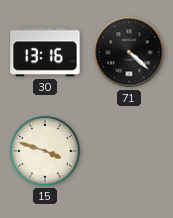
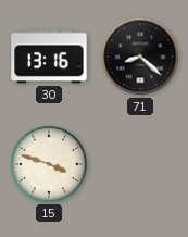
71: 4:22 -> 8:22 (140, 57)
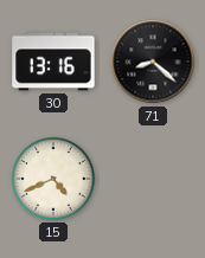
15: 3:48 -> 4:41 (55, 180)
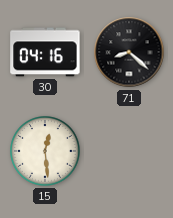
30: 13:16 -> 04:16 (45, 52)
15: 4:41 -> 12:29 (46, 152)
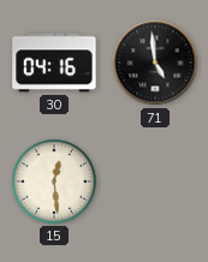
71: 8:22 -> 4:59 (155, 62)
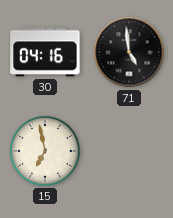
15: 12:29 -> 6:58 (46, 152)
